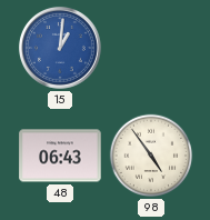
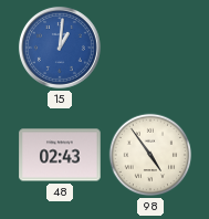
48: 06:43 -> 02:43 (60, 155)
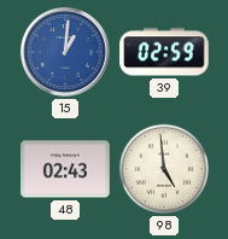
39: none -> 02:59 (164, 52)
98: 4:54 -> 4:59 (164, 169)
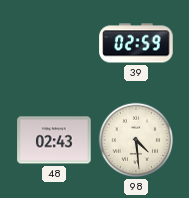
15: 1:01 -> none (65, 52)
98: 4:59 -> 4:29 (136, 140)
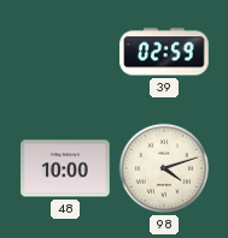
48: 02:43 -> 10:00 (65, 168)
98: 4:29 -> 4:12 (164, 168)
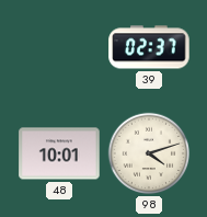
39: 02:59 -> 02:37 (149, 47)
48: 10:00 -> 10:01 (59, 153)
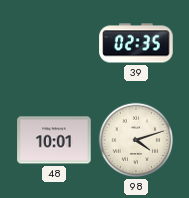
39: 02:37 -> 02:35 (136, 43)
